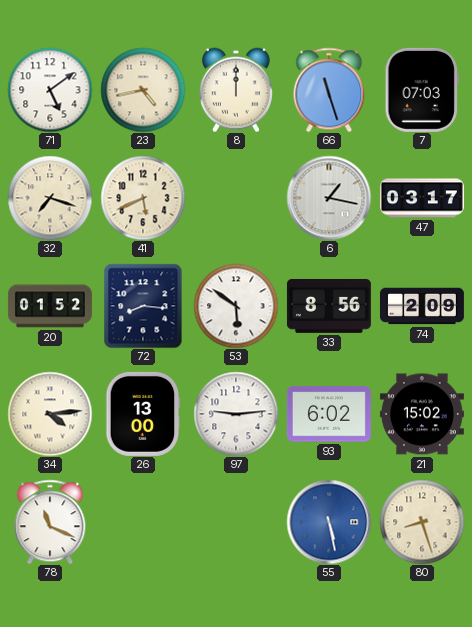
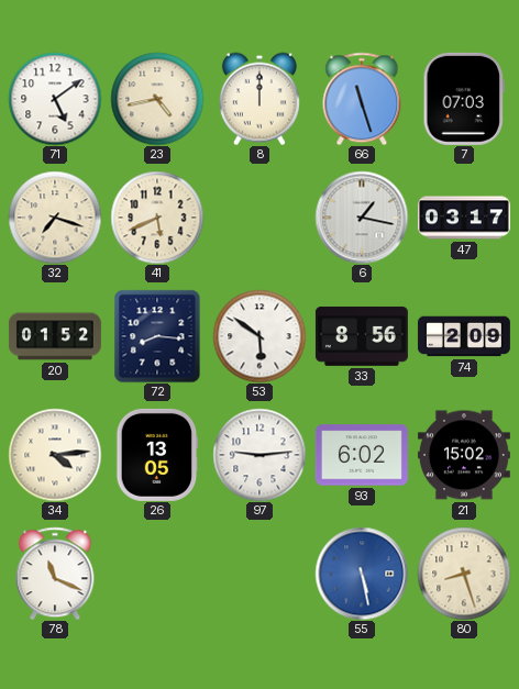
26: 13:00 -> 13:05 (157, 455)
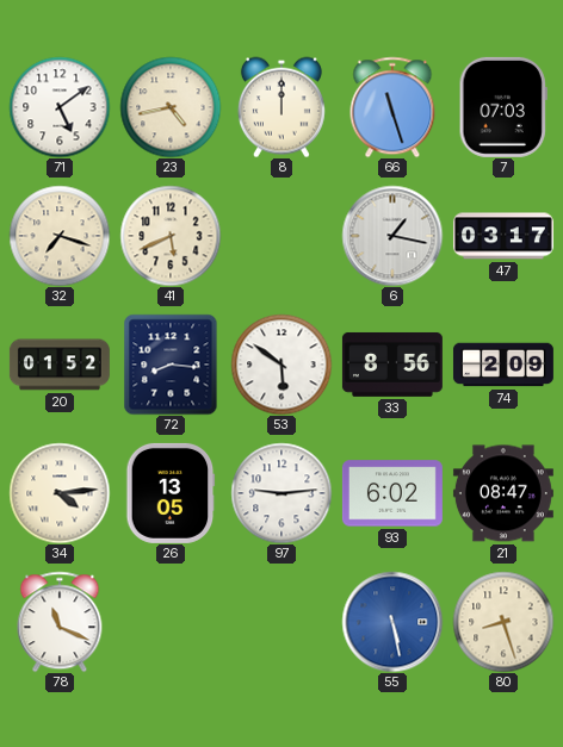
21: 15:02 -> 08:47 (503, 493)
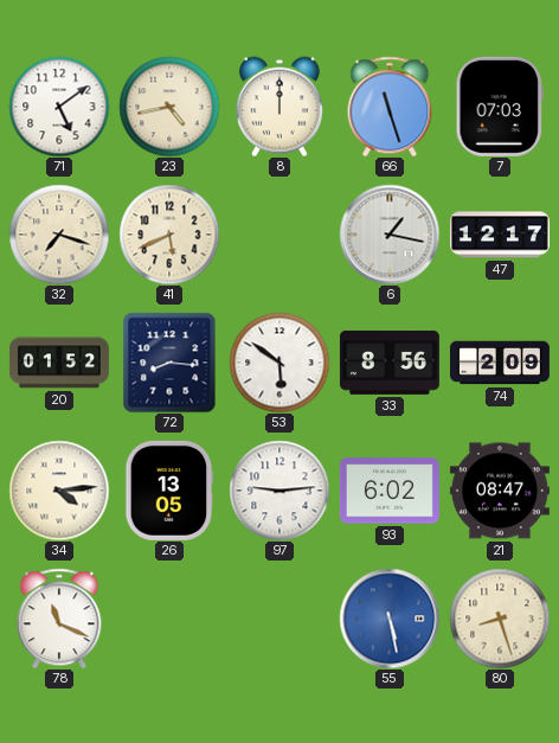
47: 03:17 -> 12:17 (500, 235)
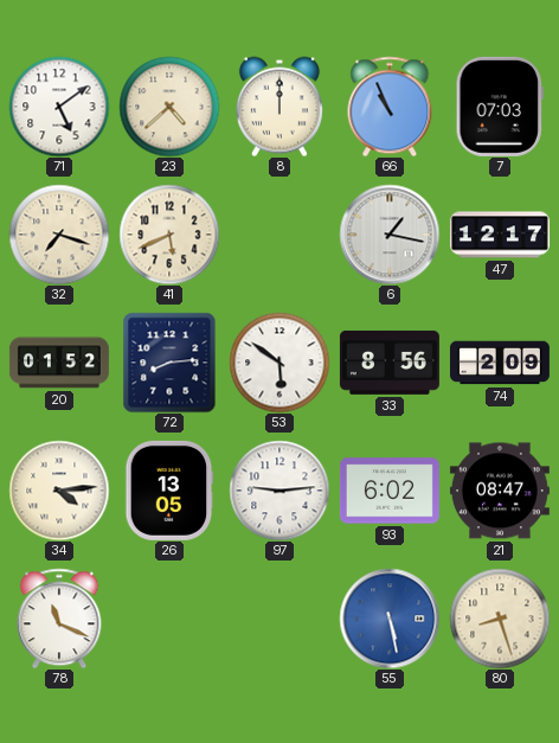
23: 4:43 -> 4:38 (169, 107)
66: 11:27 -> 10:56 (390, 107)
72: 8:16 -> 8:14 (169, 363)
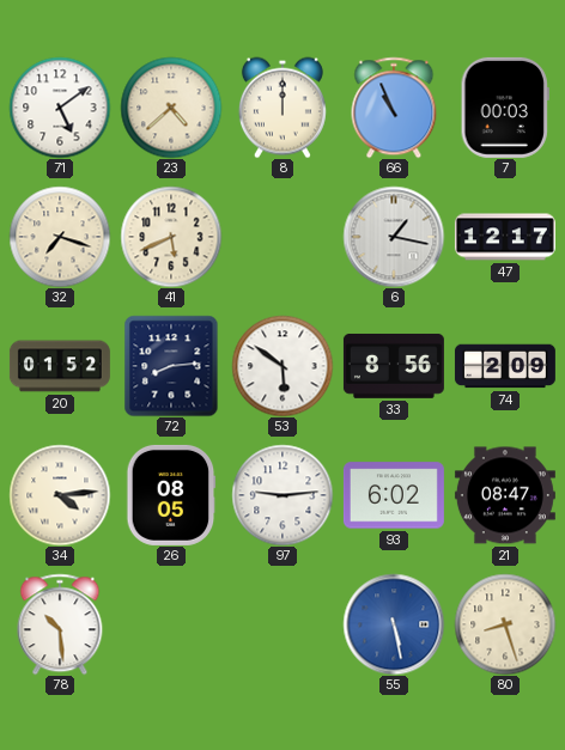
7: 07:03 -> 00:03 (505, 108)
26: 13:05 -> 08:05 (171, 495)
78: 11:19 -> 10:29 (60, 624)
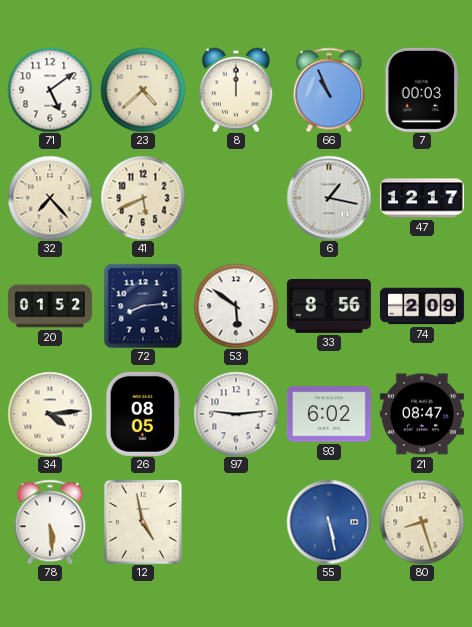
32: 7:18 -> 7:23 (50, 198)
78: 10:29 -> 5:29 (50, 522)
12: none -> 4:58 (143, 522)
